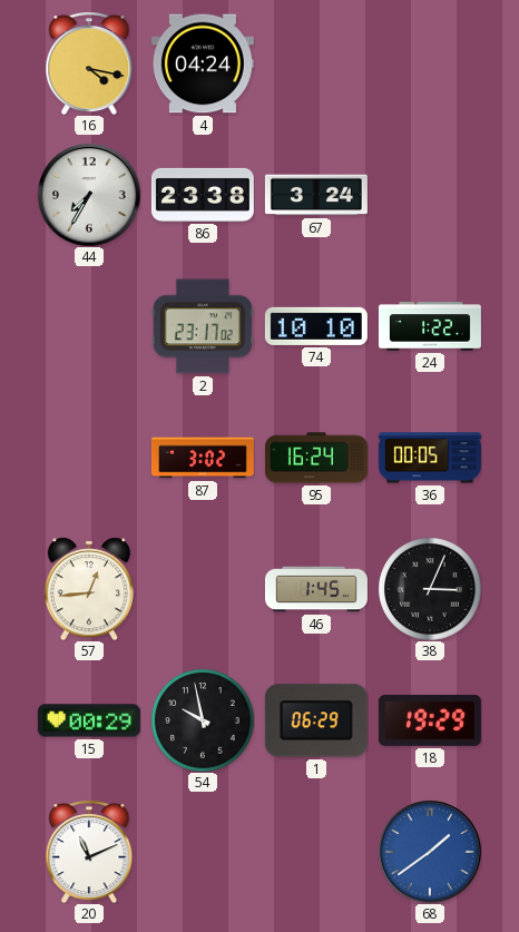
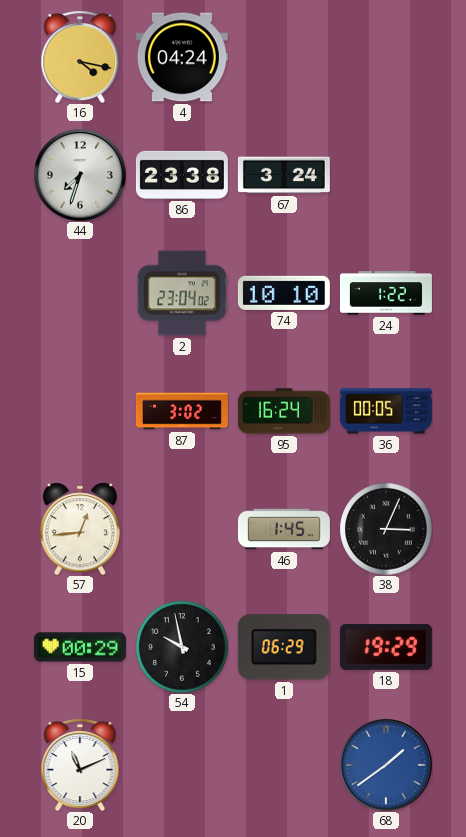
44: 7:35 -> 7:33 (80, 175)
2: 23:17 -> 23:04 (182, 293)
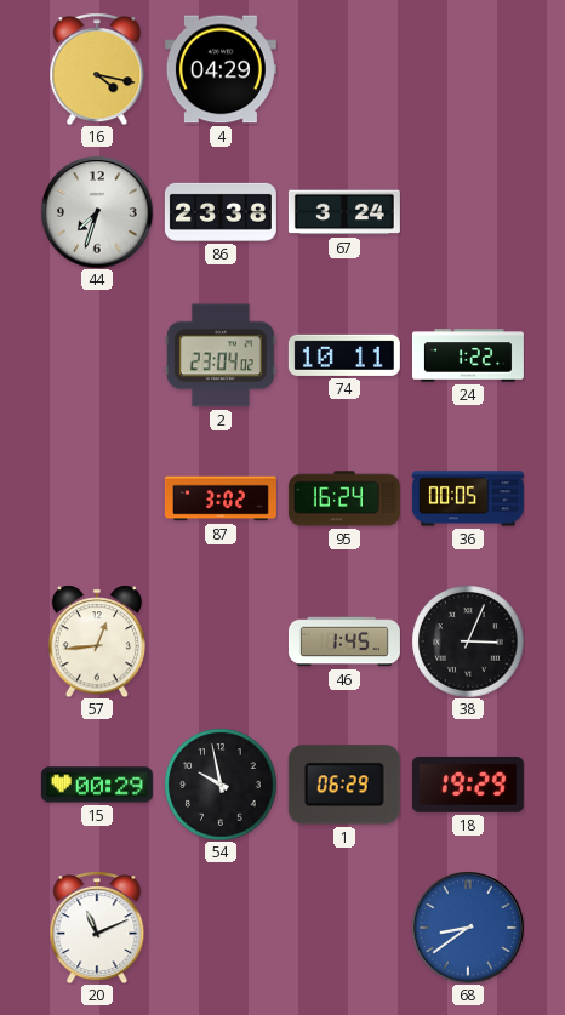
4: 04:24 -> 04:29 (221, 69)
74: 10:10 -> 10:11 (344, 355)
68: 1:39 -> 8:39 (468, 928)
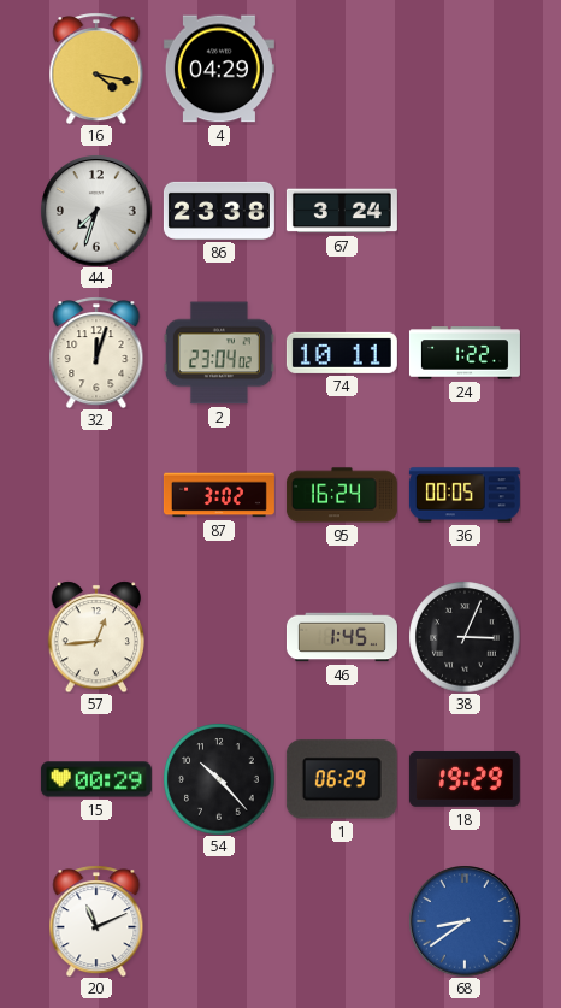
32: none -> 12:03 (96, 353)
54: 9:58 -> 10:23 (219, 779)
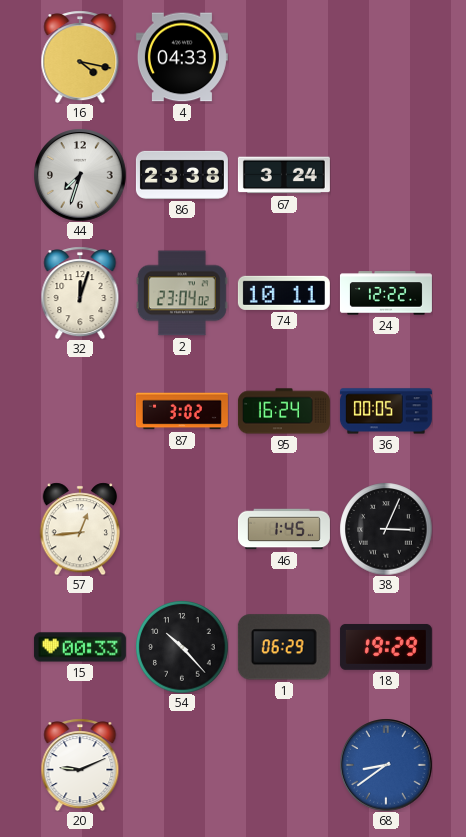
4: 04:29 -> 04:33 (182, 57)
24: 1:22 -> 12:22 (386, 293)
15: 00:29 -> 00:33 (80, 647)
20: 11:11 -> 9:11 (80, 765)
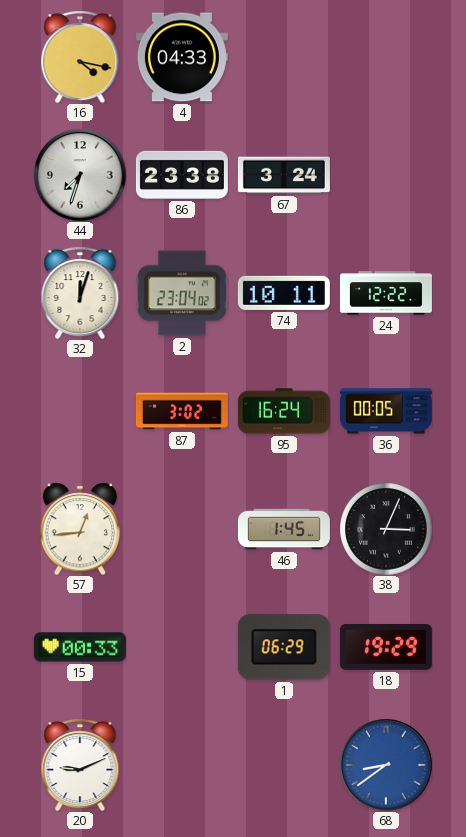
54: 10:23 -> none (182, 647)
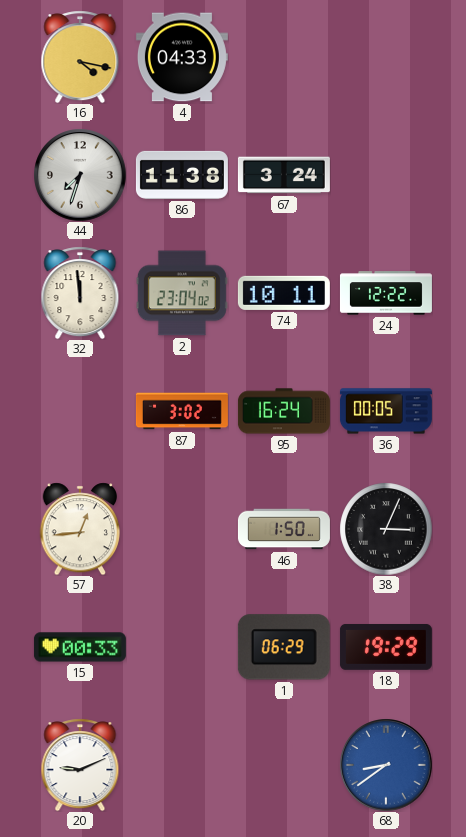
86: 23:38 -> 11:38 (182, 175)
32: 12:03 -> 11:59 (80, 293)
46: 1:45 -> 1:50 (284, 529)
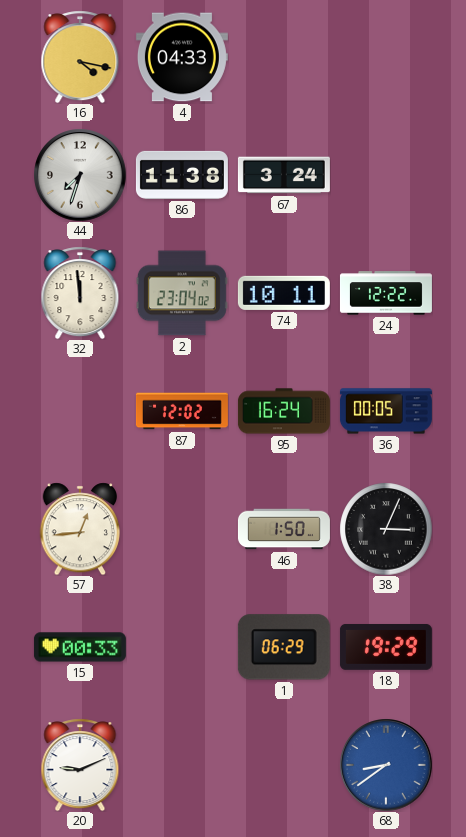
87: 3:02 -> 12:02 (182, 411)
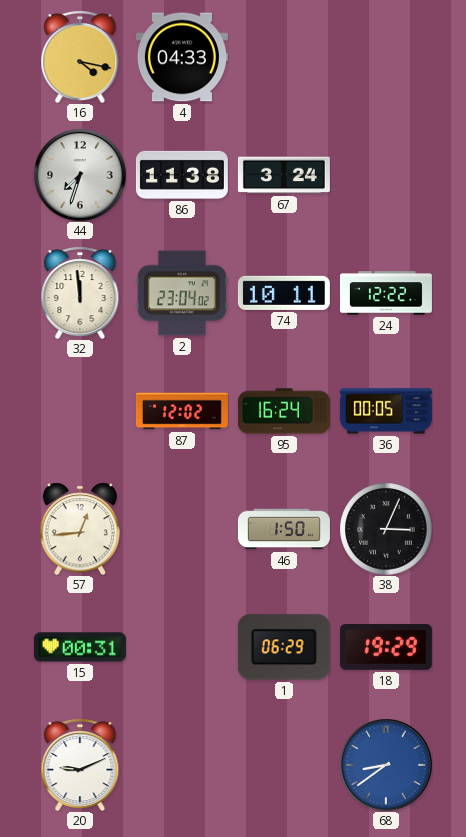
15: 00:33 -> 00:31 (80, 647)
